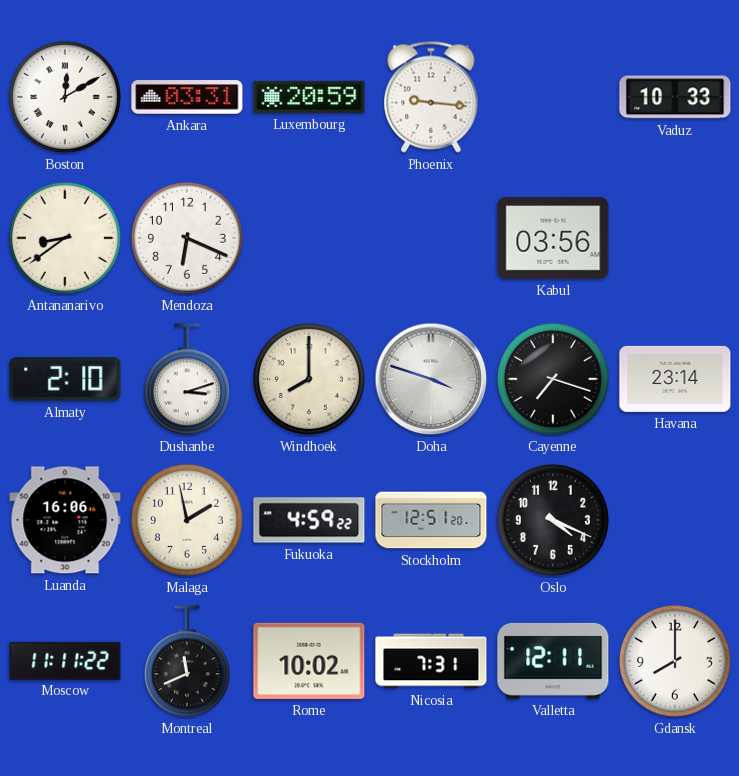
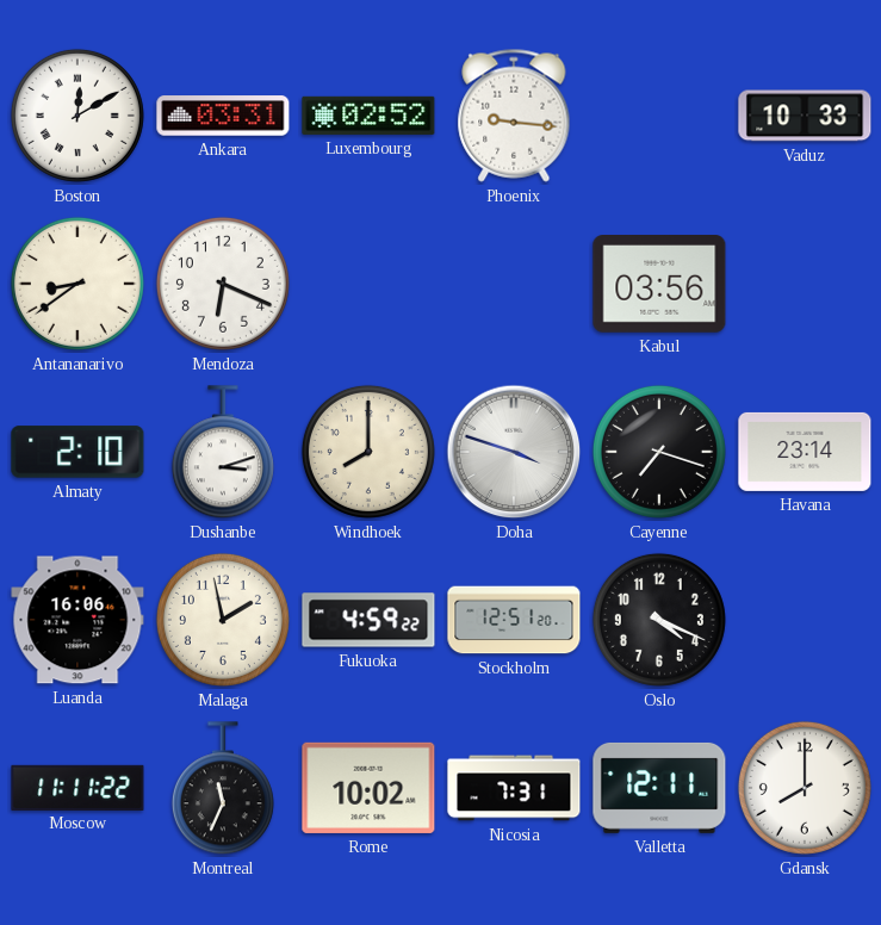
Luxembourg: 20:59 -> 02:52 (368, 116)
Montreal: 11:41 -> 11:34 (223, 789)
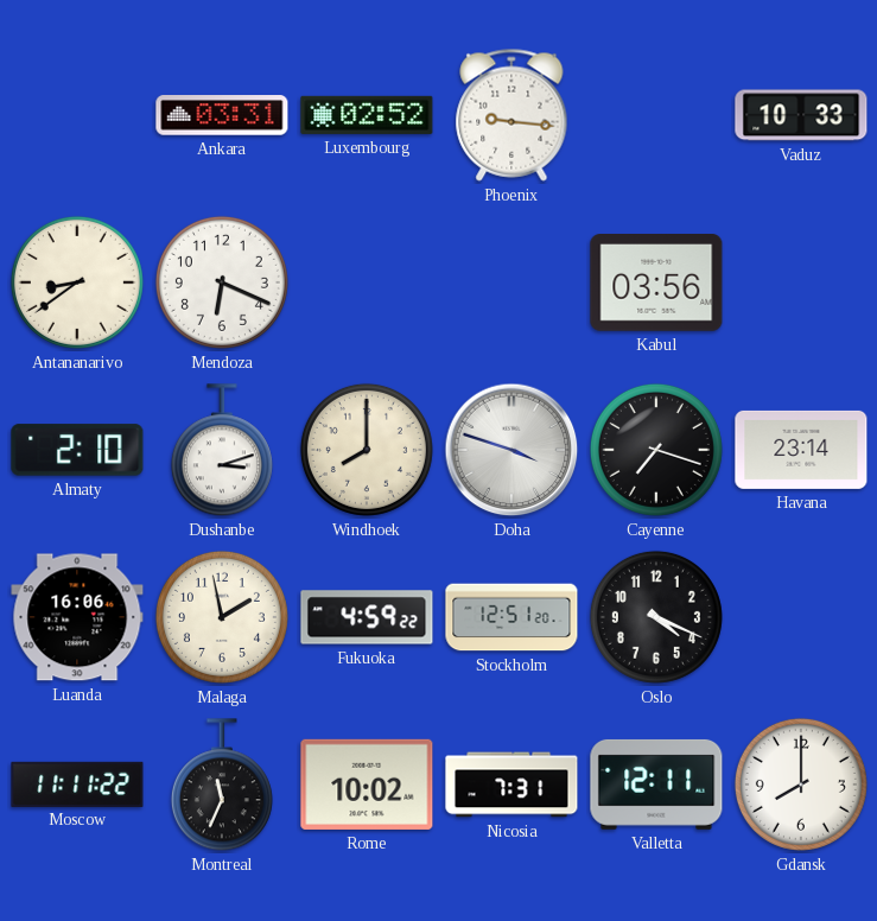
Boston: 12:10 -> none (77, 116)
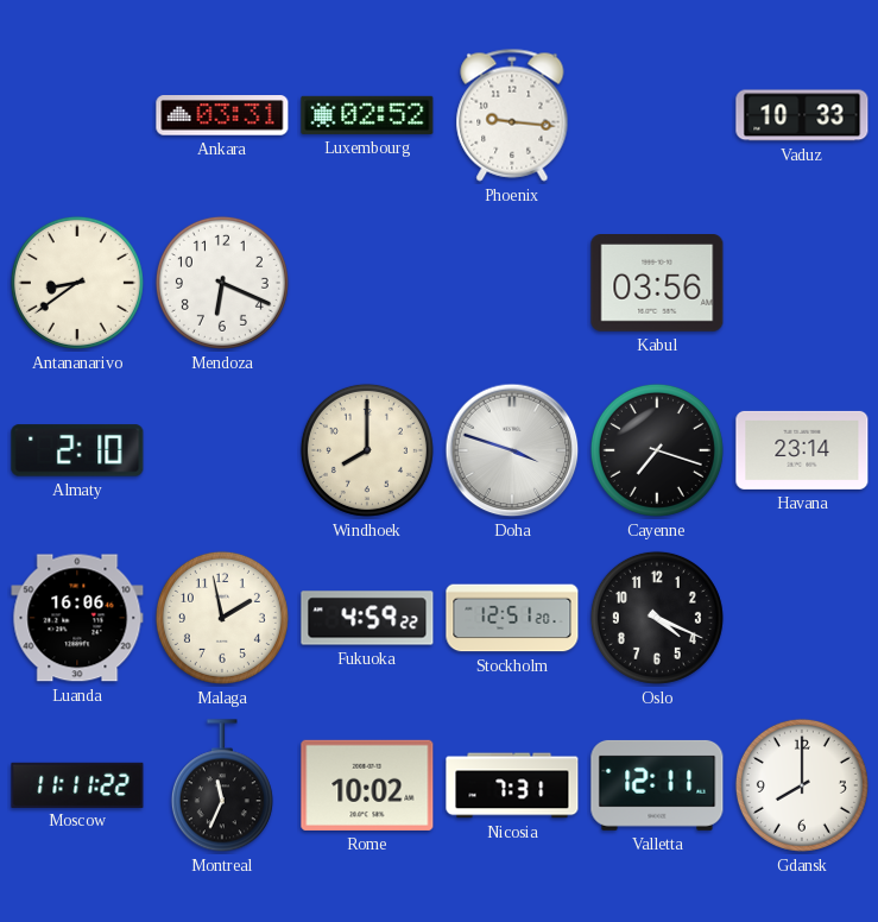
Dushanbe: 3:12 -> none (222, 451)
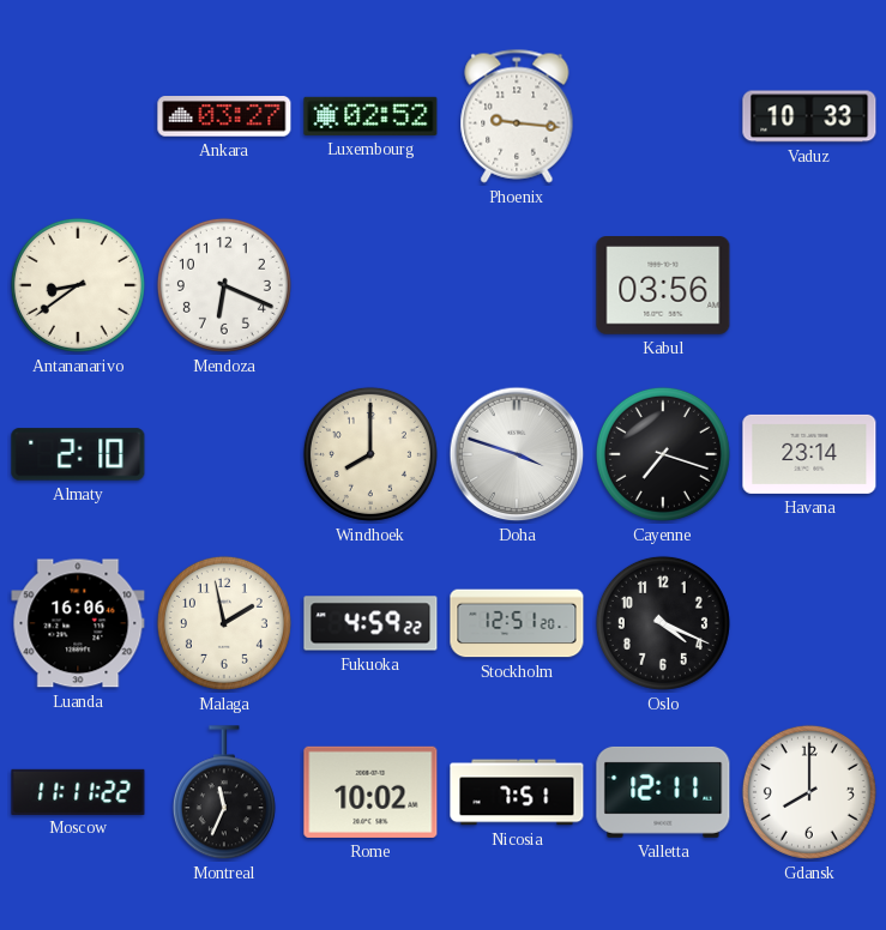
Ankara: 03:31 -> 03:27 (224, 116)
Nicosia: 7:31 -> 7:51 (517, 792)
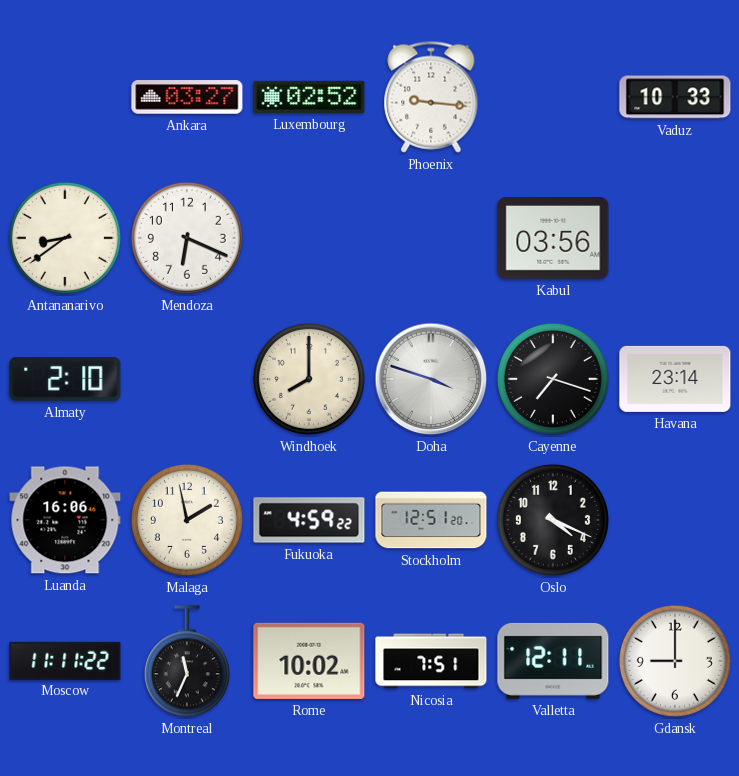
Gdansk: 8:00 -> 9:00 (675, 661)
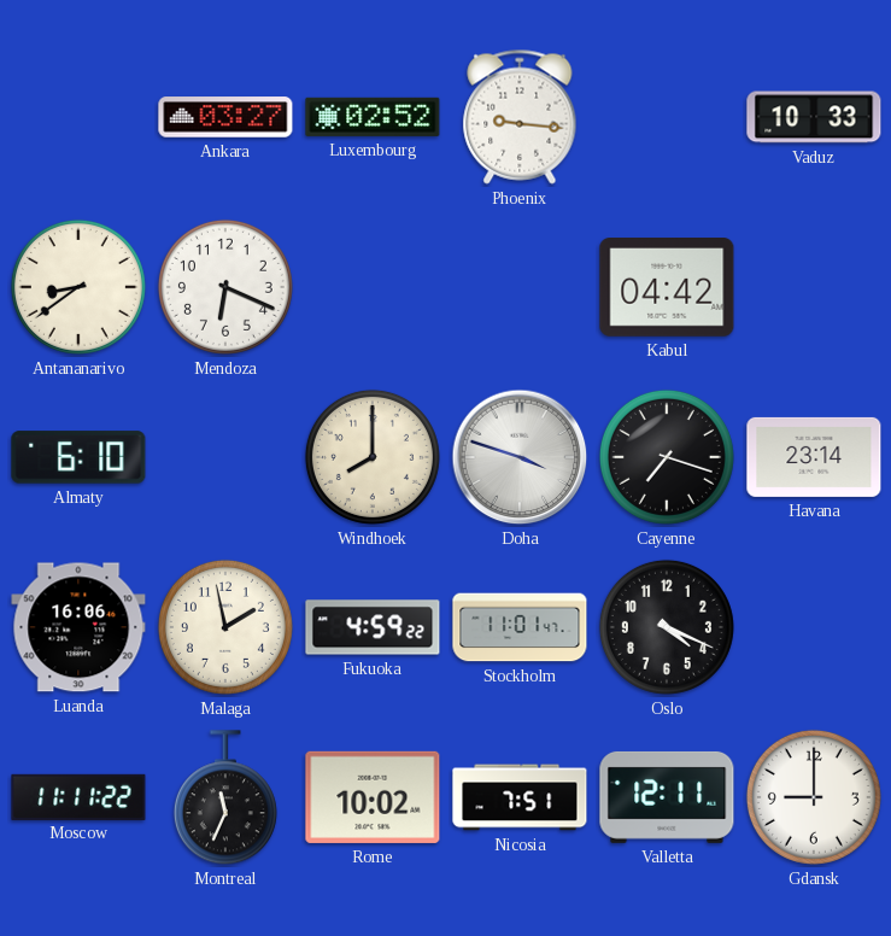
Kabul: 03:56 -> 04:42 (667, 288)
Almaty: 2:10 -> 6:10 (78, 457)
Stockholm: 12:51 -> 11:01 (520, 627)
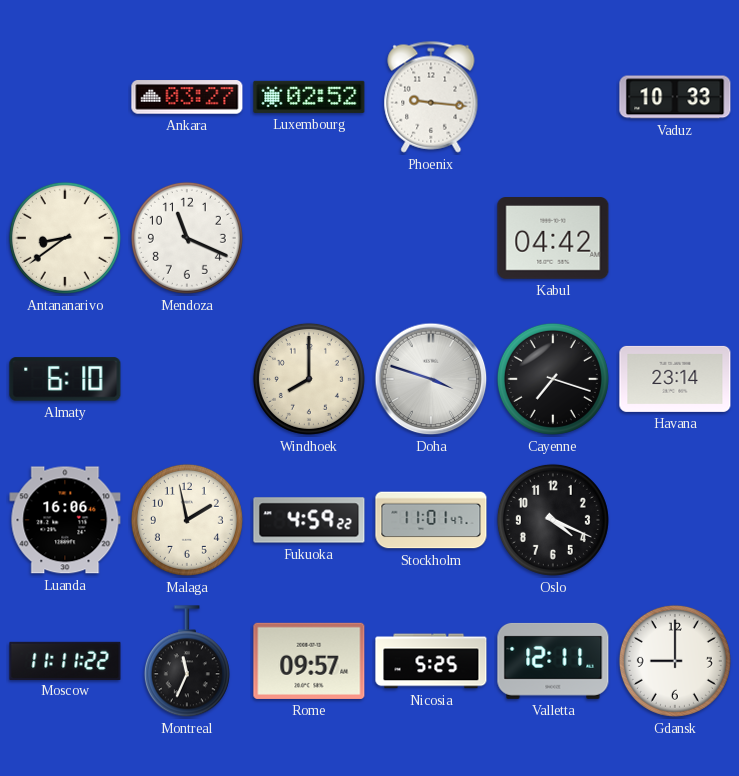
Mendoza: 6:19 -> 11:19 (187, 238)
Rome: 10:02 -> 09:57 (309, 661)
Nicosia: 7:51 -> 5:25 (431, 661)
